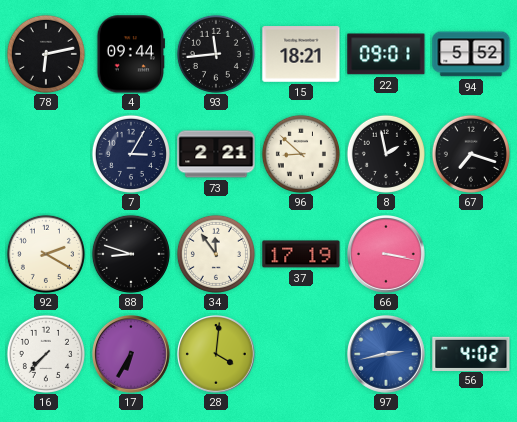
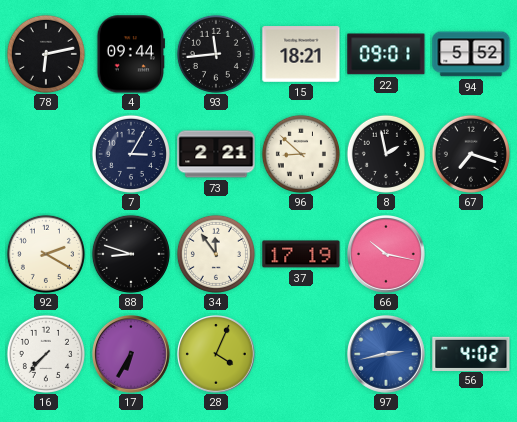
66: 3:17 -> 10:17 (387, 255)
28: 4:01 -> 4:04 (217, 355)
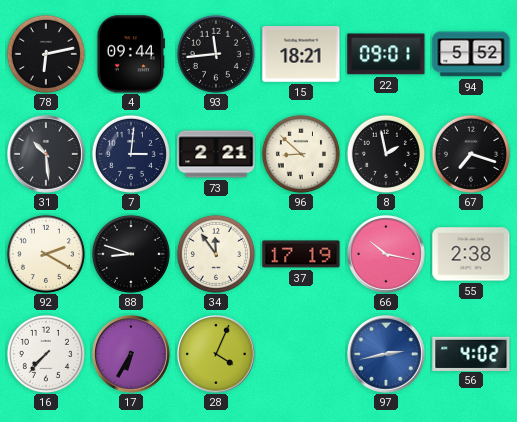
31: none -> 10:29 (47, 155)
7: 3:05 -> 3:01 (131, 154)
55: none -> 2:38 (471, 254)
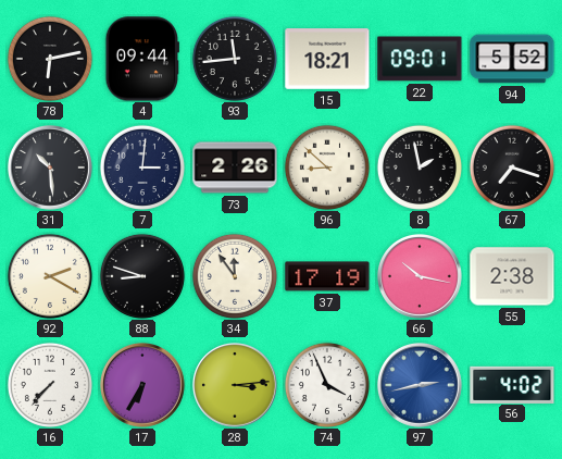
73: 2:21 -> 2:26 (235, 168)
28: 4:04 -> 3:14 (236, 386)
74: none -> 3:56 (327, 385)
